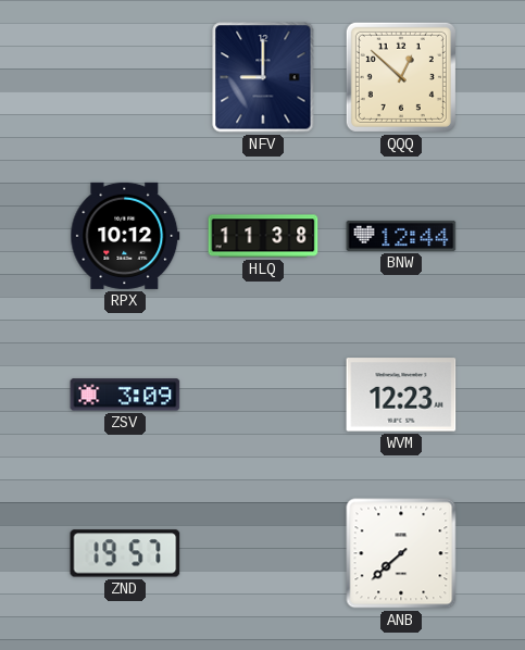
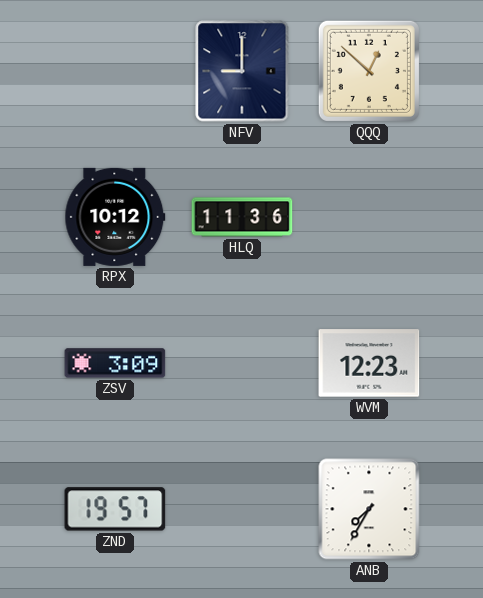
HLQ: 11:38 -> 11:36 (242, 217)
BNW: 12:44 -> none (401, 236)
ANB: 7:38 -> 7:35 (369, 509)
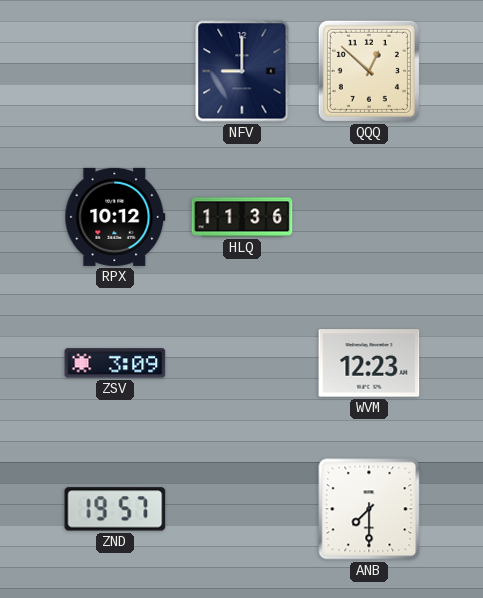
ANB: 7:35 -> 7:30 (369, 509)
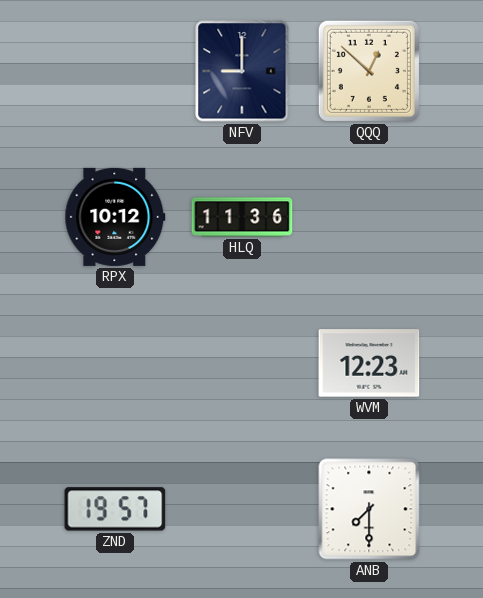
ZSV: 3:09 -> none (115, 363)
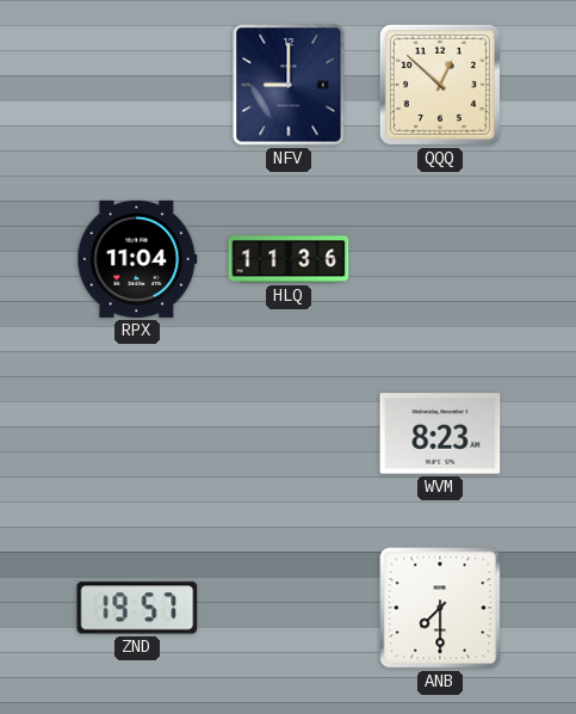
RPX: 10:12 -> 11:04 (137, 259)
WVM: 12:23 -> 8:23 (440, 433)
